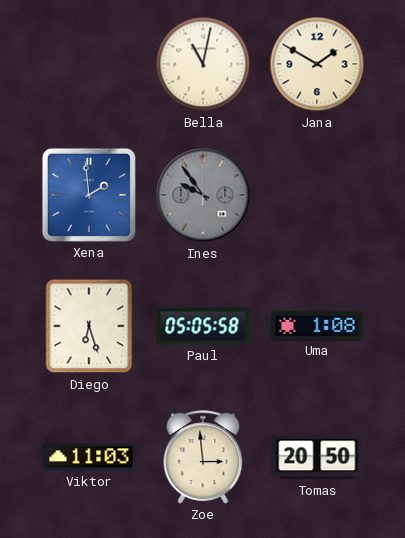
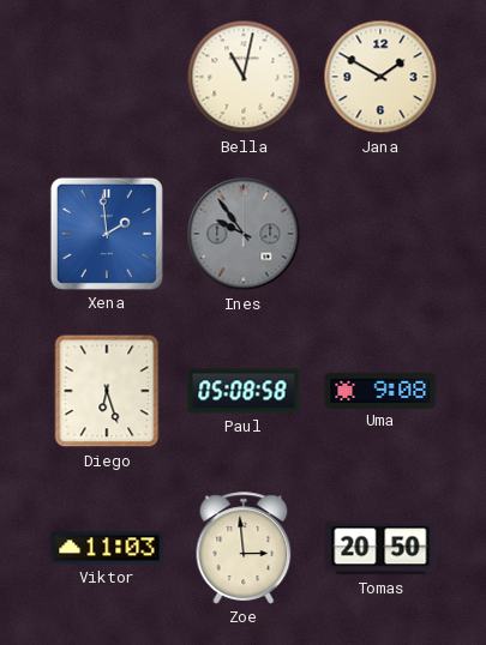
Paul: 05:05 -> 05:08 (244, 391)
Uma: 1:08 -> 9:08 (380, 390)
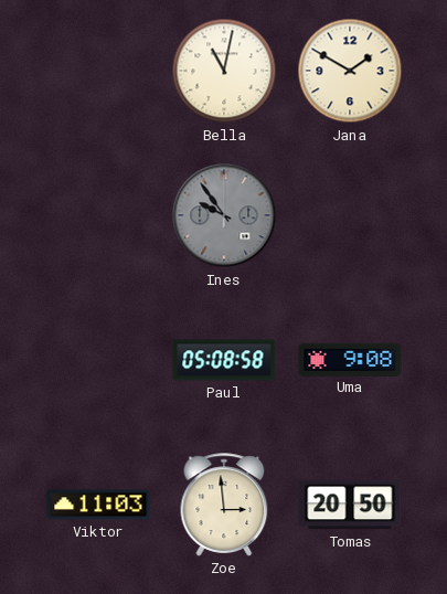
Xena: 1:59 -> none (107, 234)
Diego: 6:27 -> none (107, 391)
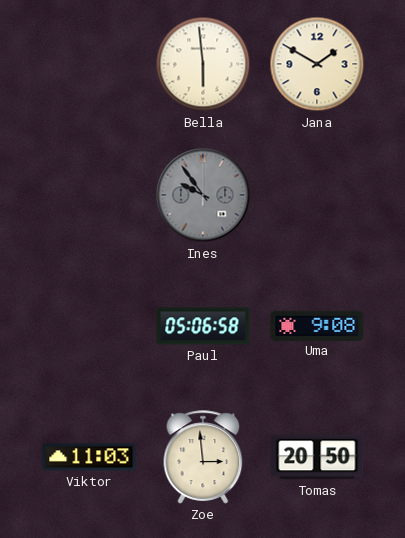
Bella: 11:02 -> 5:59 (203, 64)
Paul: 05:08 -> 05:06 (203, 326)
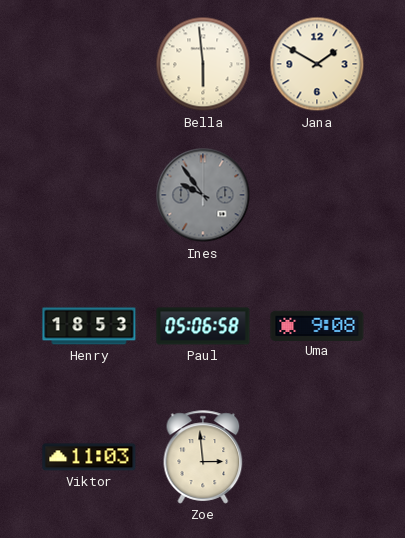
Henry: none -> 18:53 (89, 326)
Tomas: 20:50 -> none (317, 457)
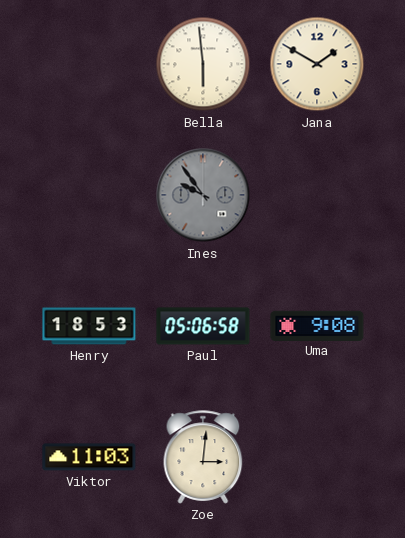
Zoe: 2:59 -> 3:01 (203, 457)
